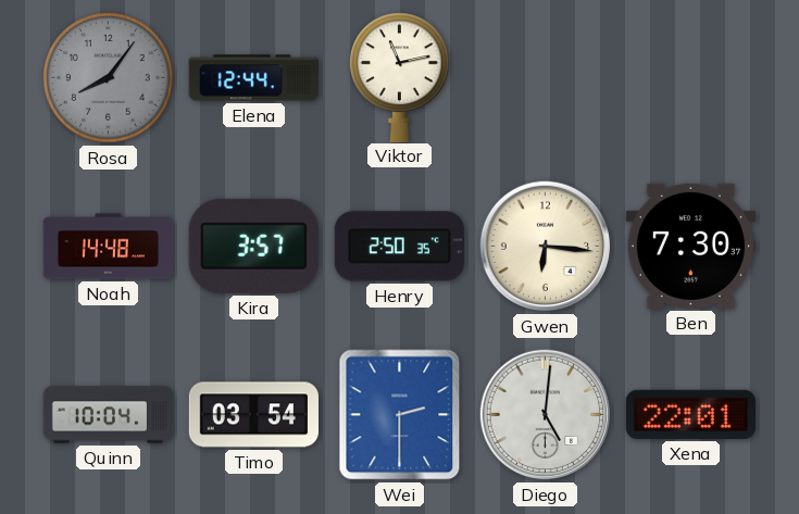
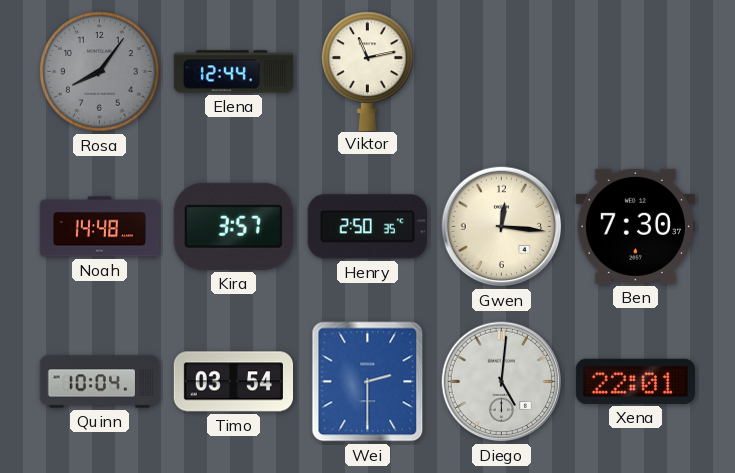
Gwen: 6:16 -> 12:16 (502, 227)
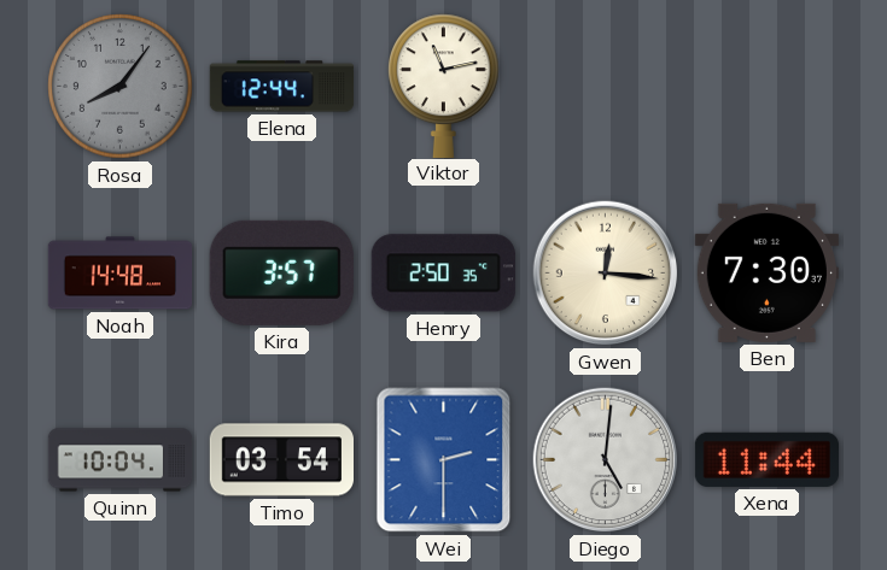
Xena: 22:01 -> 11:44 (766, 459)
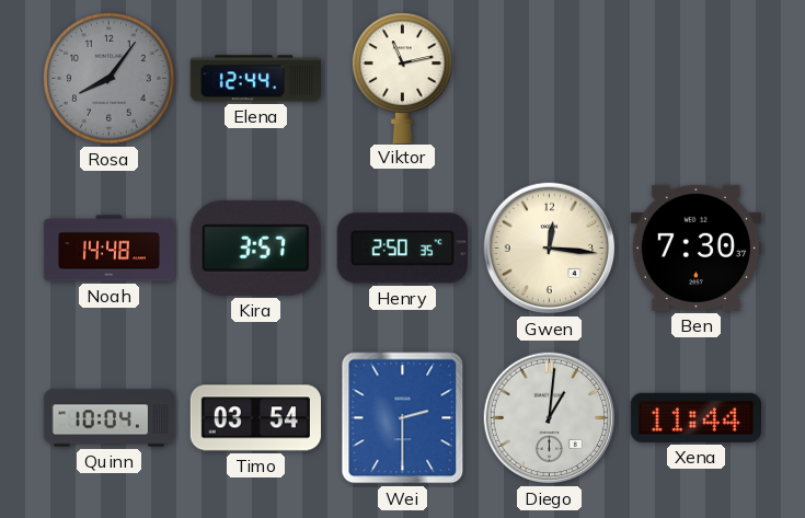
Diego: 5:01 -> 1:01 (550, 418)
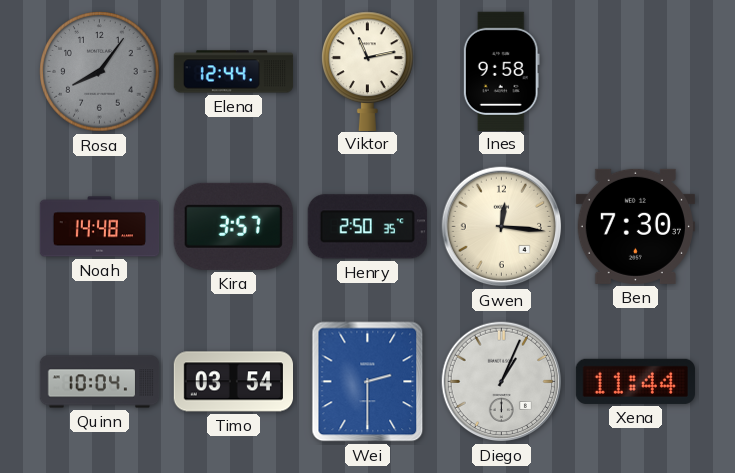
Ines: none -> 9:58 (501, 71)
Diego: 1:01 -> 1:04 (502, 382)
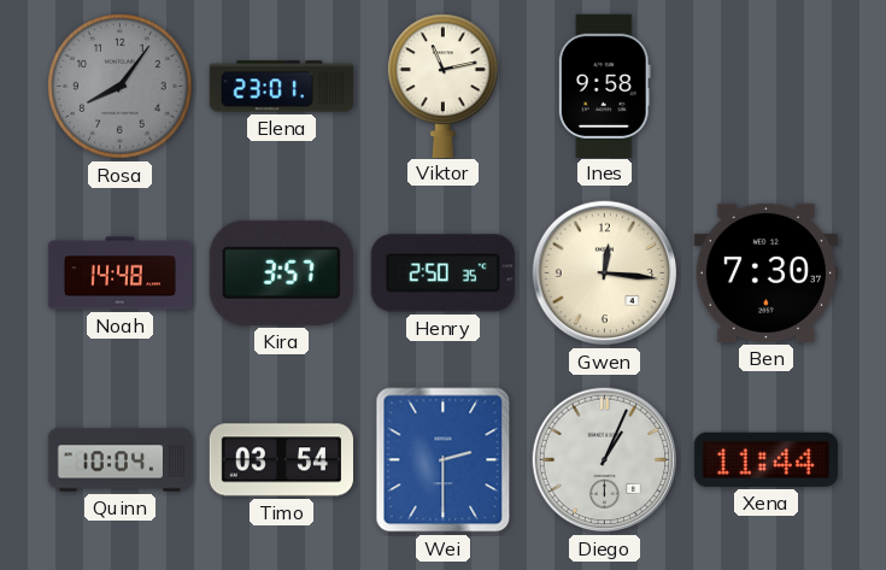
Elena: 12:44 -> 23:01 (282, 87)
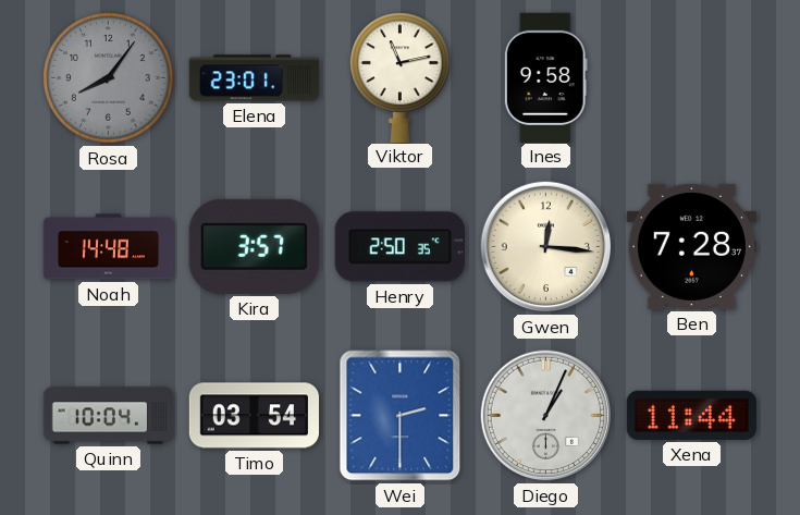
Ben: 7:30 -> 7:28 (691, 246)
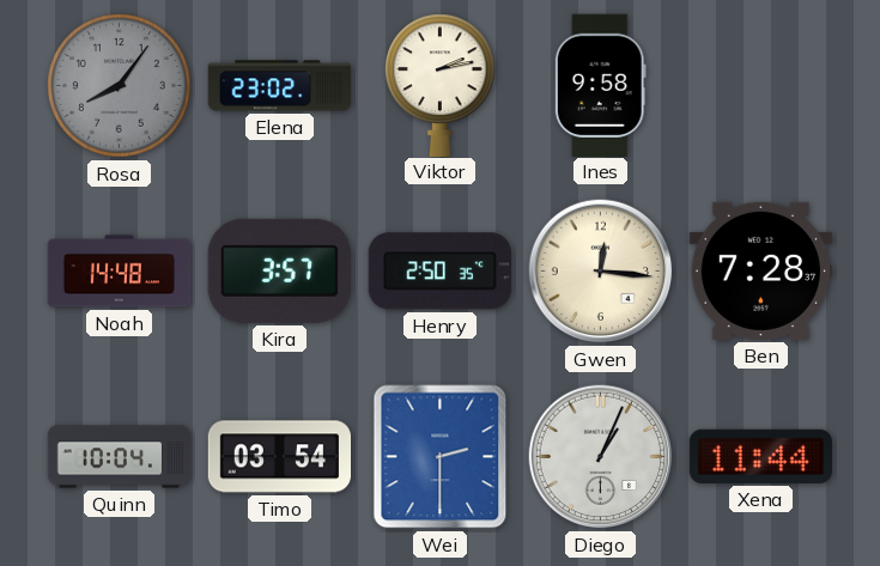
Elena: 23:01 -> 23:02 (280, 86)
Viktor: 11:13 -> 2:13 (441, 85)
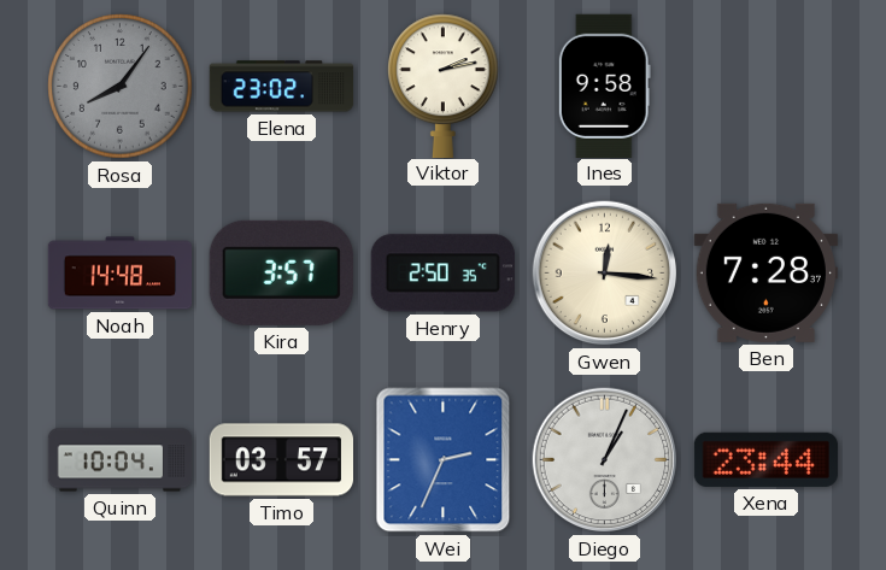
Timo: 03:54 -> 03:57 (281, 460)
Wei: 2:30 -> 2:34 (444, 460)
Xena: 11:44 -> 23:44 (765, 459)
